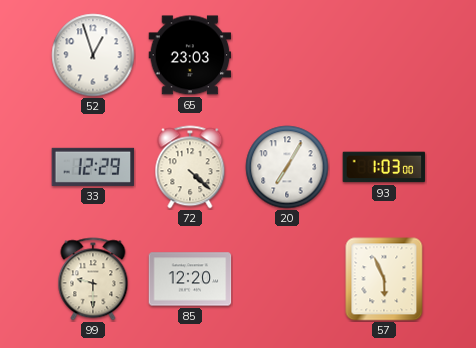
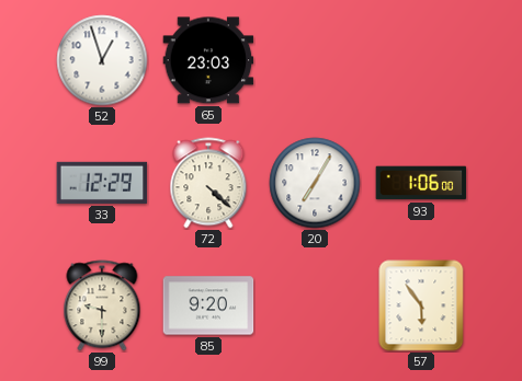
93: 1:03 -> 1:06 (421, 183)
85: 12:20 -> 9:20 (208, 305)
57: 5:56 -> 5:54 (421, 305)
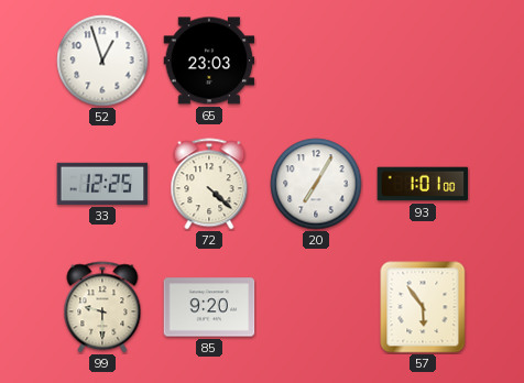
33: 12:29 -> 12:25 (102, 184)
93: 1:06 -> 1:01 (423, 184)
